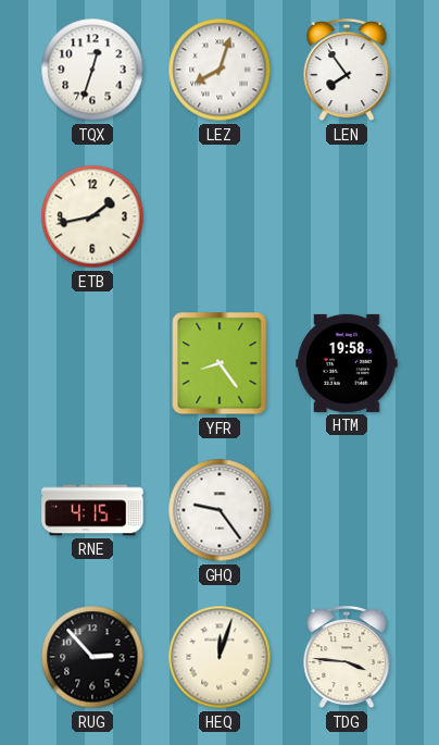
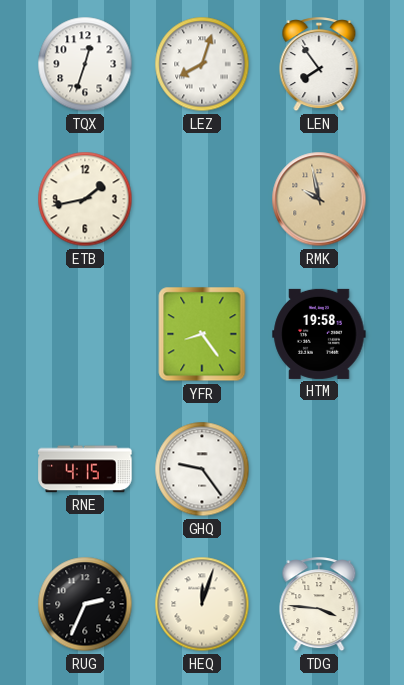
RMK: none -> 9:58 (319, 199)
RUG: 2:53 -> 2:34 (85, 604)
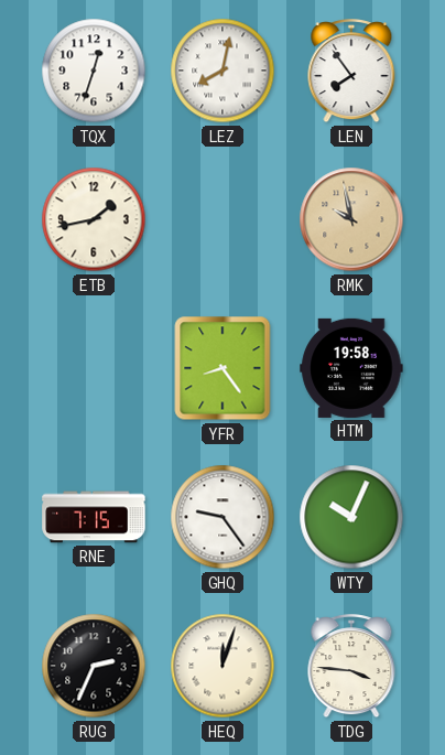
LEZ: 8:03 -> 8:02 (223, 71)
RNE: 4:15 -> 7:15 (94, 517)
WTY: none -> 10:04 (351, 517)
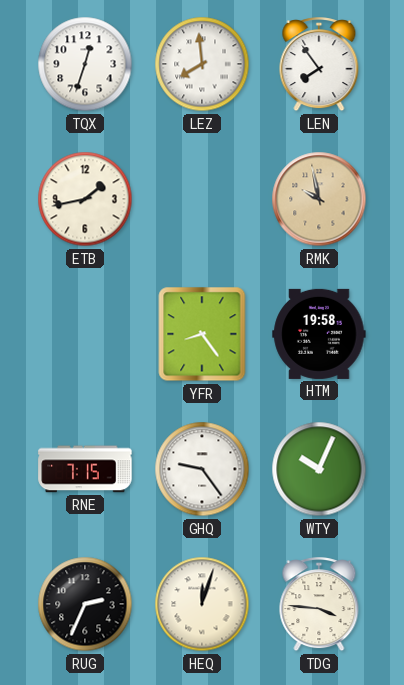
LEZ: 8:02 -> 7:59 (202, 64)
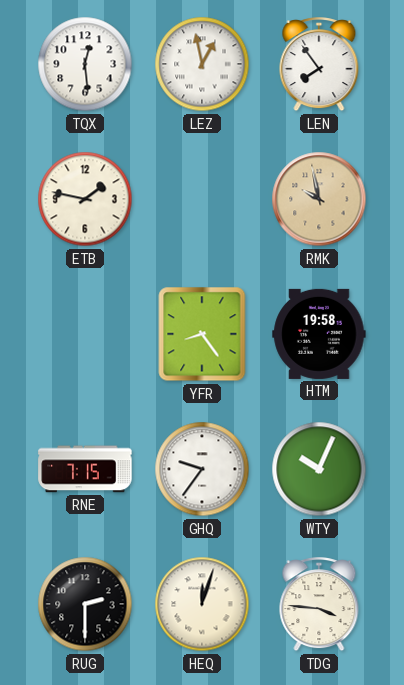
TQX: 12:33 -> 12:29 (85, 64)
LEZ: 7:59 -> 12:58 (202, 64)
ETB: 1:43 -> 1:47 (85, 199)
GHQ: 9:24 -> 9:36 (202, 469)
RUG: 2:34 -> 2:30 (85, 604)
